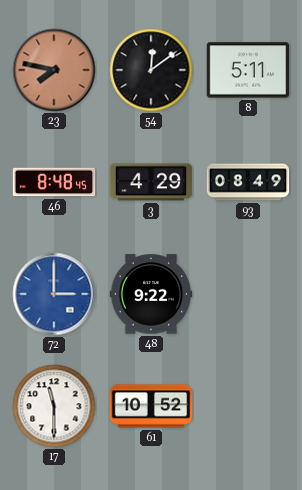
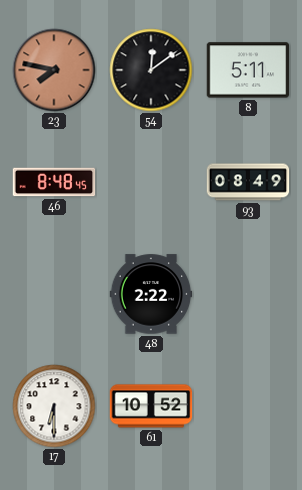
3: 4:29 -> none (151, 182)
72: 3:00 -> none (54, 294)
48: 9:22 -> 2:22 (151, 294)
17: 11:30 -> 6:30 (54, 406)
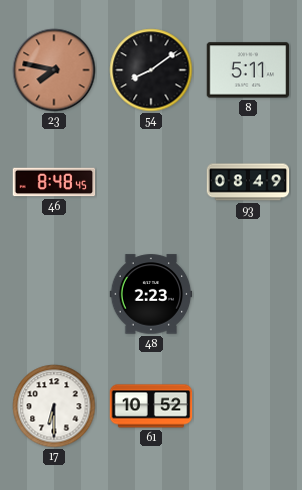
54: 12:09 -> 8:09 (151, 70)
48: 2:22 -> 2:23 (151, 294)
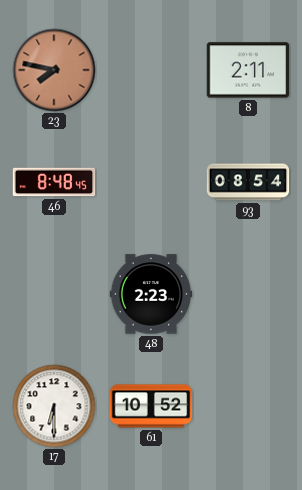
54: 8:09 -> none (151, 70)
8: 5:11 -> 2:11 (248, 70)
93: 08:49 -> 08:54 (248, 182)
